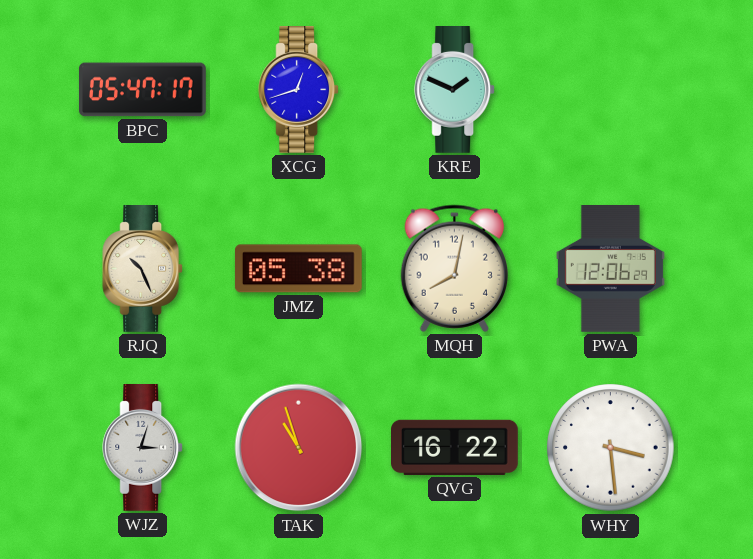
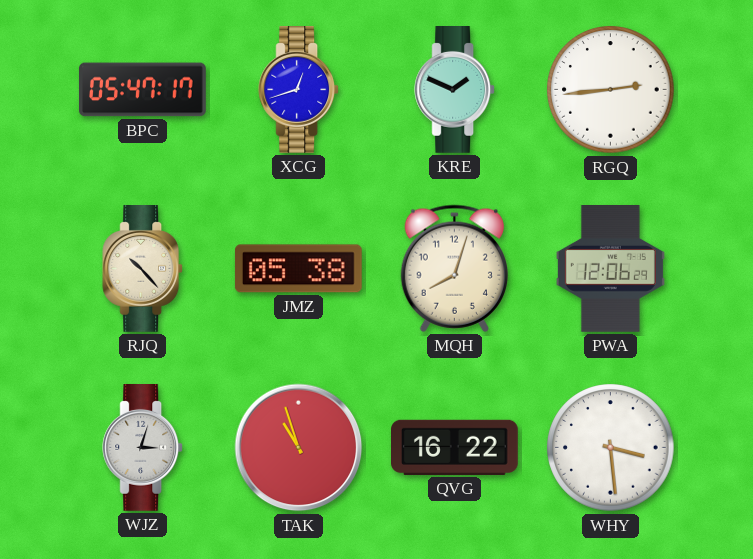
RGQ: none -> 2:44 (611, 90)
RJQ: 10:26 -> 10:23 (143, 269)
MQH: 8:02 -> 8:03 (454, 268)
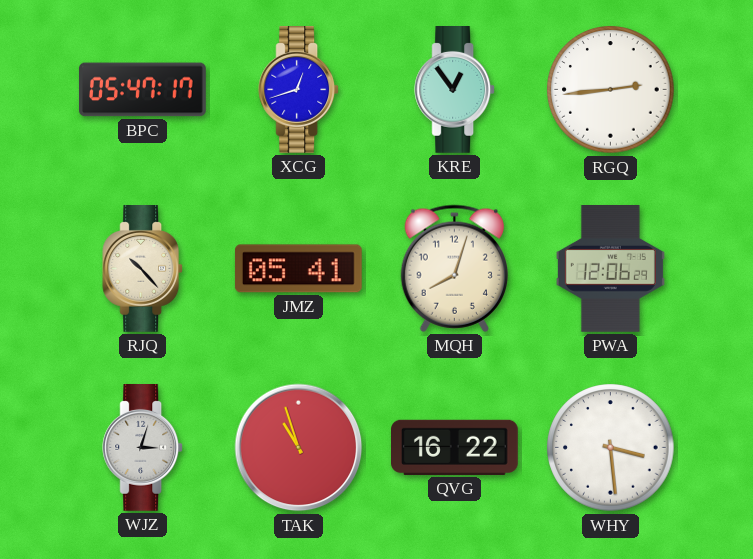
KRE: 1:49 -> 12:54 (455, 90)
JMZ: 05:38 -> 05:41 (298, 269)
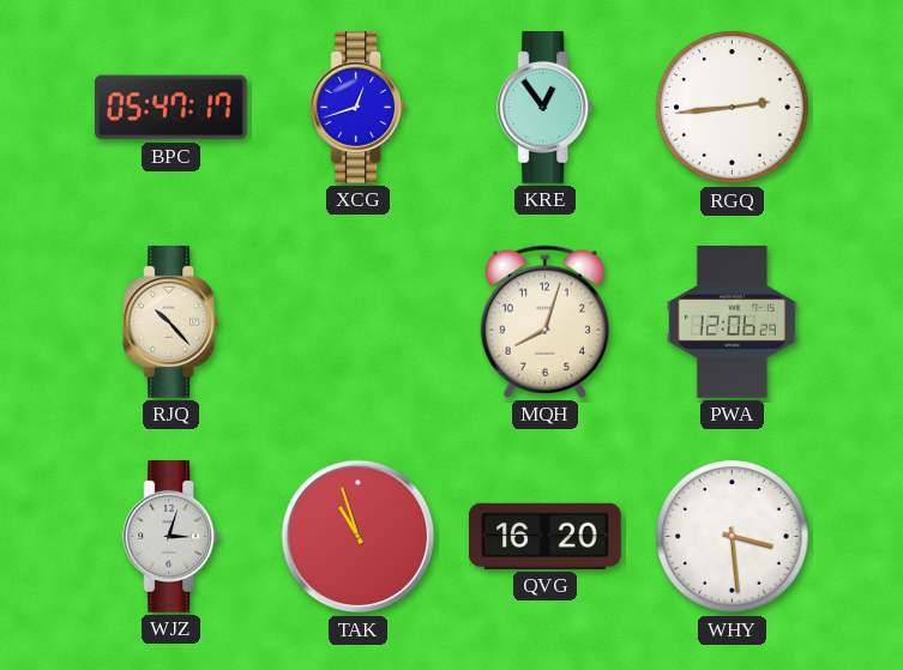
JMZ: 05:41 -> none (298, 269)
QVG: 16:22 -> 16:20 (546, 536)
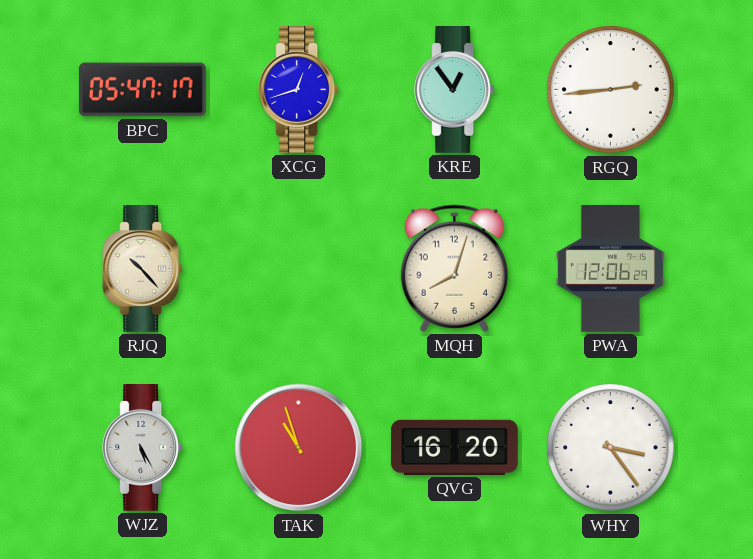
WJZ: 3:03 -> 5:25 (143, 448)
WHY: 3:29 -> 3:24 (611, 448)
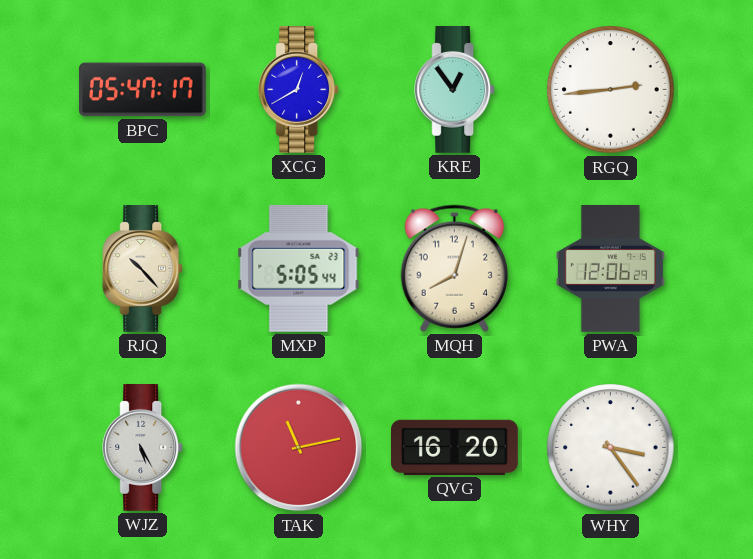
XCG: 12:42 -> 12:40 (299, 90)
MXP: none -> 5:05 (299, 268)
TAK: 10:57 -> 11:13 (299, 448)
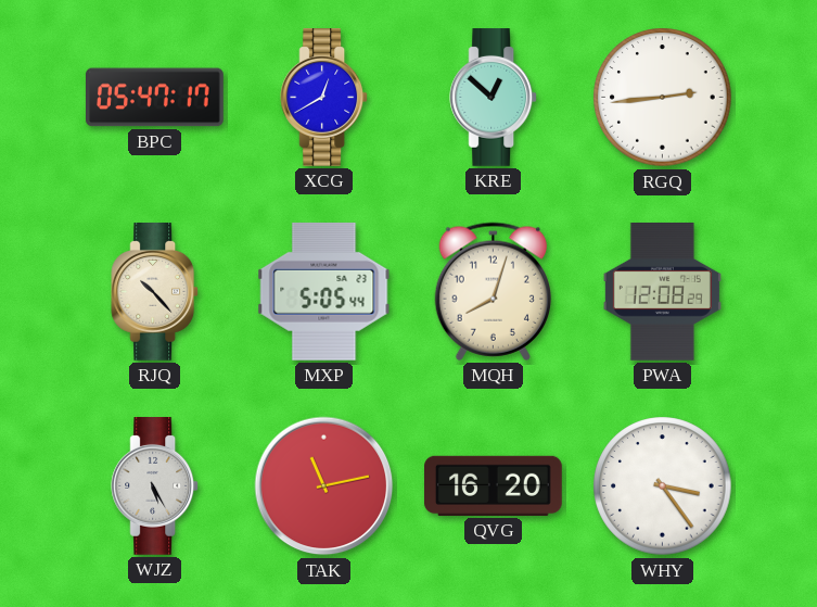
KRE: 12:54 -> 12:52 (494, 98)
PWA: 12:06 -> 12:08 (662, 292)
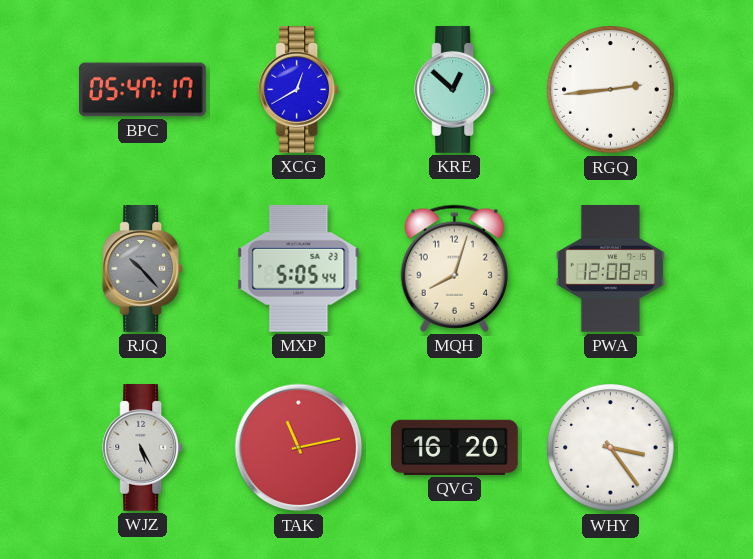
RJQ dial: cream -> grey (143, 269)
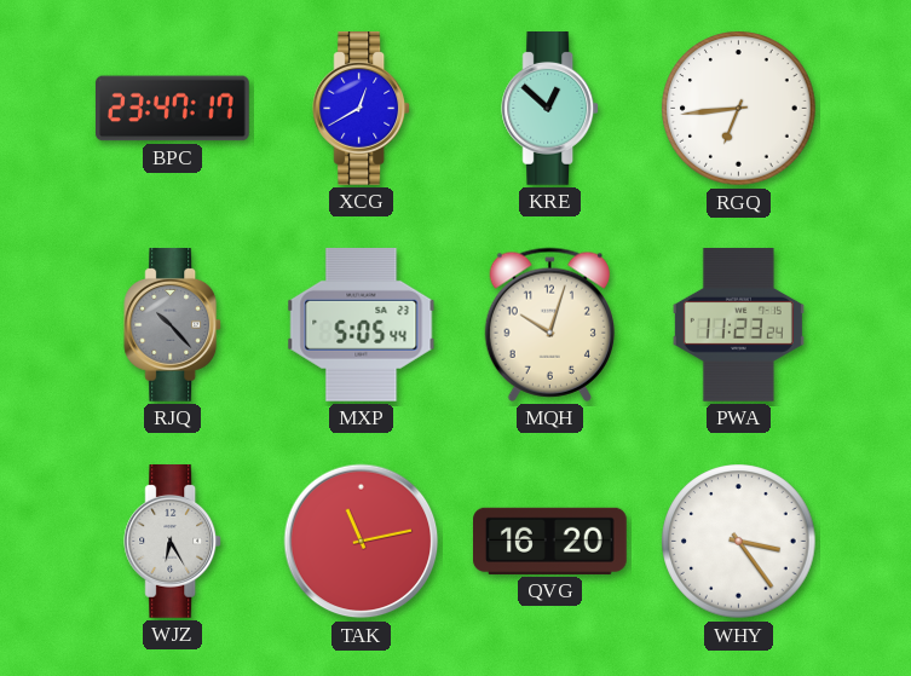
BPC: 05:47 -> 23:47 (173, 109)
RGQ: 2:44 -> 6:44 (739, 109)
MQH: 8:03 -> 10:03 (549, 324)
PWA: 12:08 -> 11:23 (738, 325)
WJZ: 5:25 -> 6:25 (173, 542)
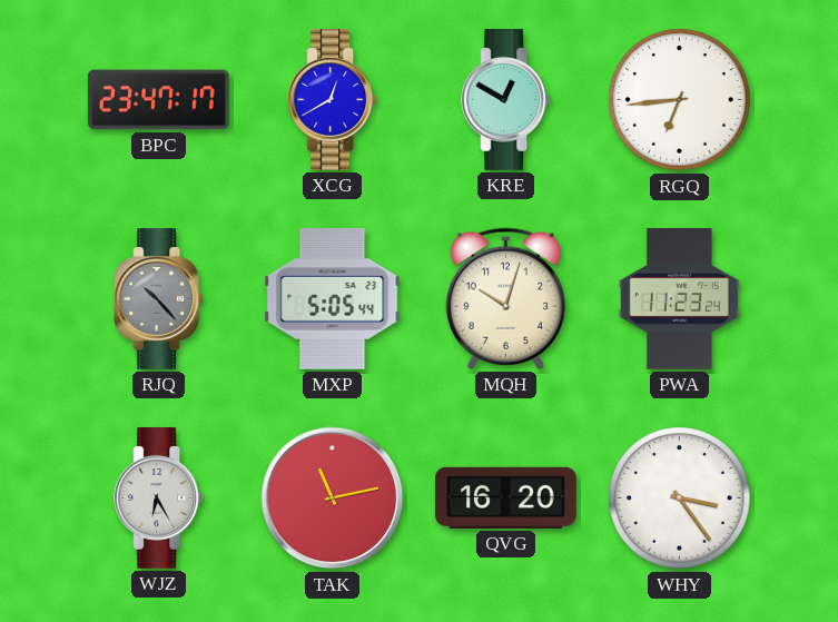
KRE: 12:52 -> 12:50 (506, 100)
